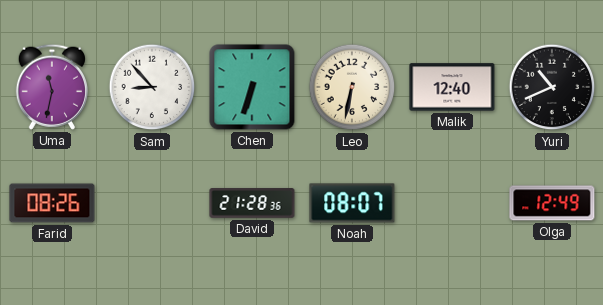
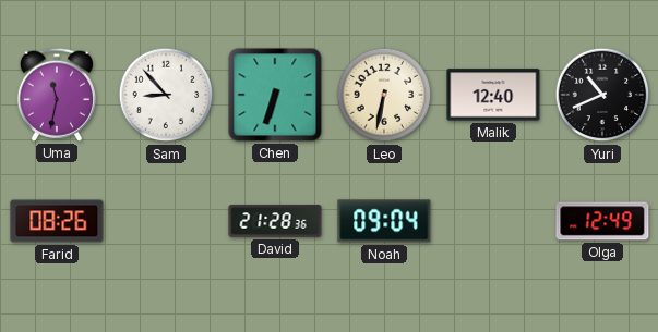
Noah: 08:07 -> 09:04 (384, 221)
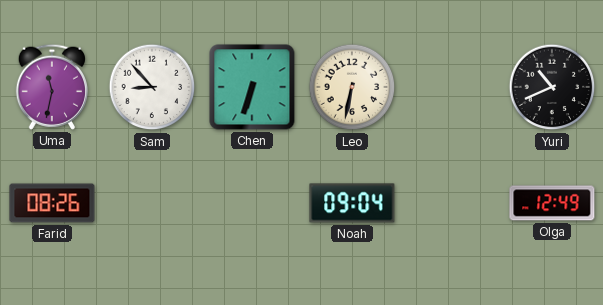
Malik: 12:40 -> none (493, 95)
David: 21:28 -> none (275, 221)
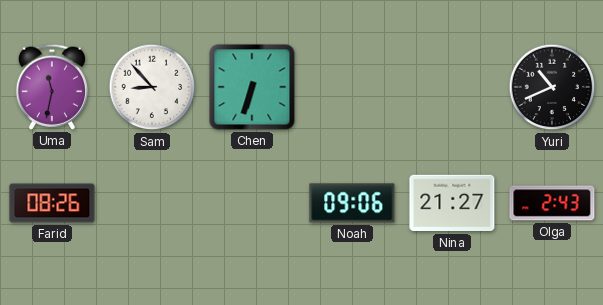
Leo: 6:32 -> none (352, 87)
Noah: 09:04 -> 09:06 (352, 203)
Nina: none -> 21:27 (452, 203)
Olga: 12:49 -> 2:43 (552, 203)
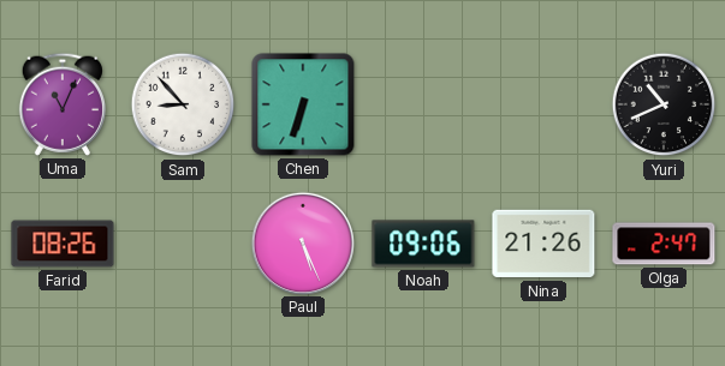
Uma: 11:32 -> 11:04 (61, 104)
Paul: none -> 5:26 (302, 242)
Nina: 21:27 -> 21:26 (543, 244)
Olga: 2:43 -> 2:47 (664, 244)
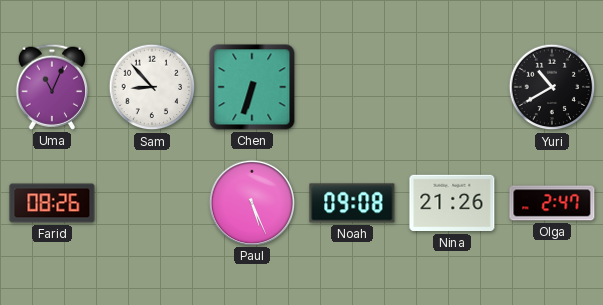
Yuri: 10:41 -> 10:40 (552, 87)
Noah: 09:06 -> 09:08 (352, 203)
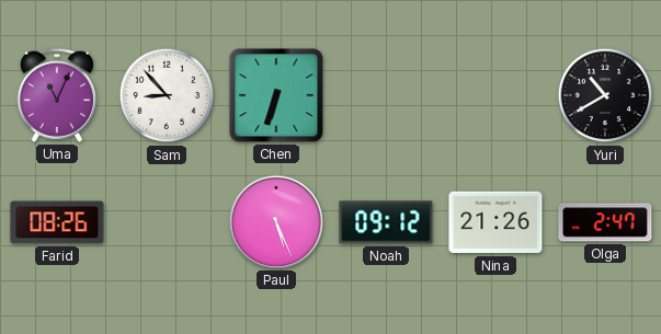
Noah: 09:08 -> 09:12 (386, 222)
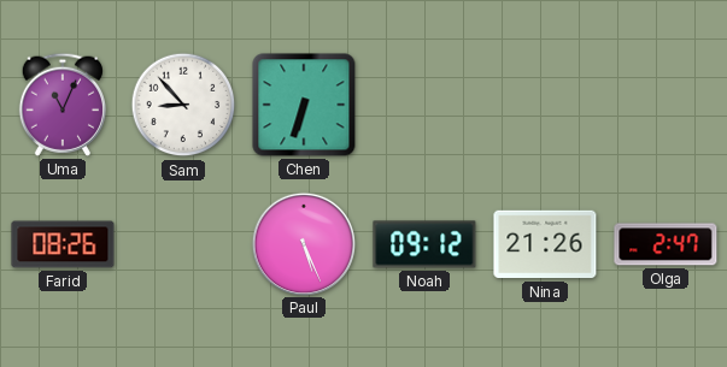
Yuri: 10:40 -> none (605, 95)
